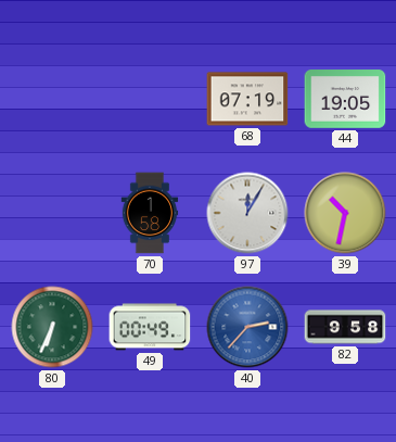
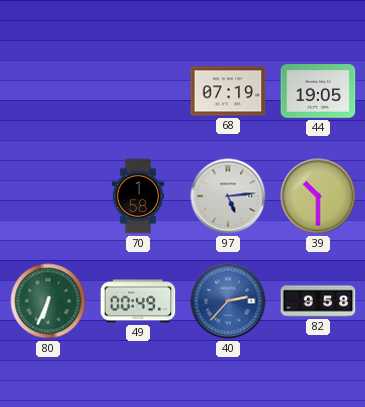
97: 12:05 -> 5:14 (228, 196)
39: 10:32 -> 10:30 (318, 196)
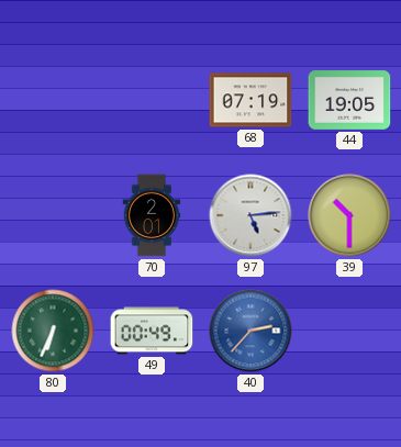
70: 1:58 -> 2:01 (152, 215)
82: 9:58 -> none (318, 301)
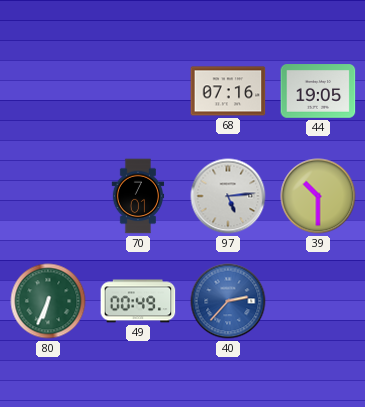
68: 07:19 -> 07:16 (228, 91)
70: 2:01 -> 7:01 (138, 196)
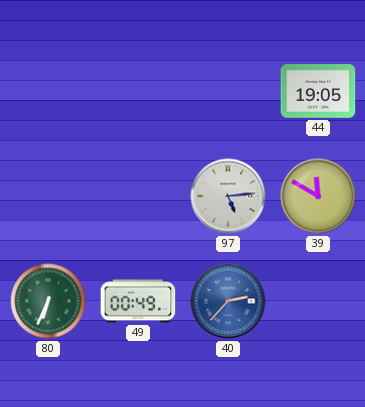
68: 07:16 -> none (228, 91)
70: 7:01 -> none (138, 196)
39: 10:30 -> 11:50 (318, 196)
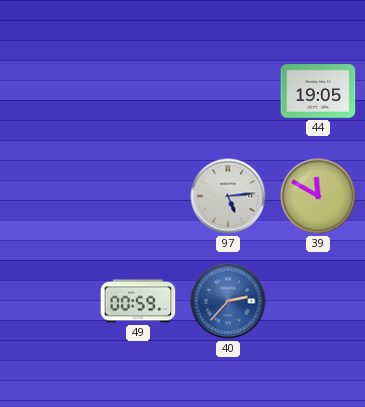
80: 6:34 -> none (48, 301)
49: 00:49 -> 00:59 (138, 301)
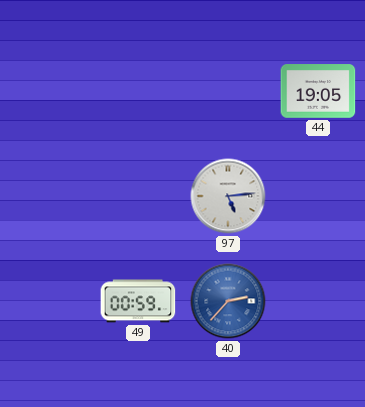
39: 11:50 -> none (318, 196)
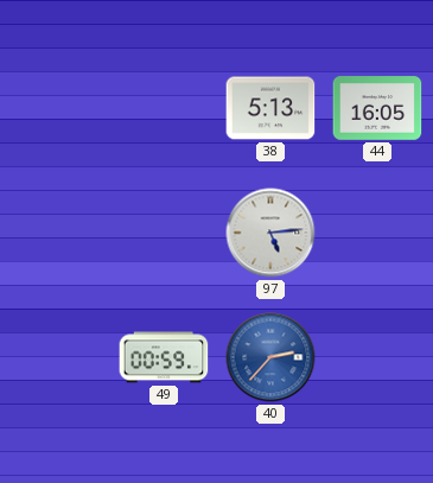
38: none -> 5:13 (270, 108)
44: 19:05 -> 16:05 (377, 108)
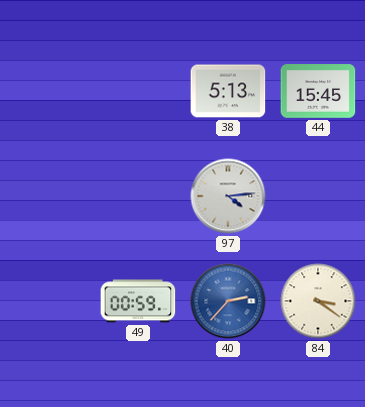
44: 16:05 -> 15:45 (318, 91)
97: 5:14 -> 4:14 (228, 196)
84: none -> 3:21 (318, 301)
